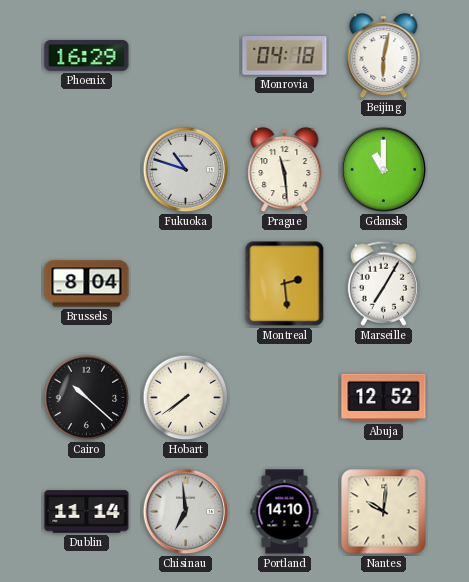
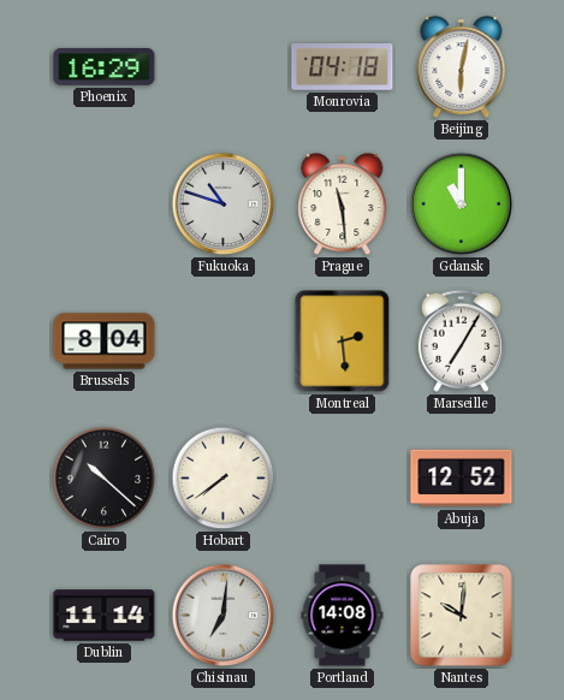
Chisinau: 6:59 -> 7:01 (224, 616)
Portland: 14:10 -> 14:08 (343, 616)
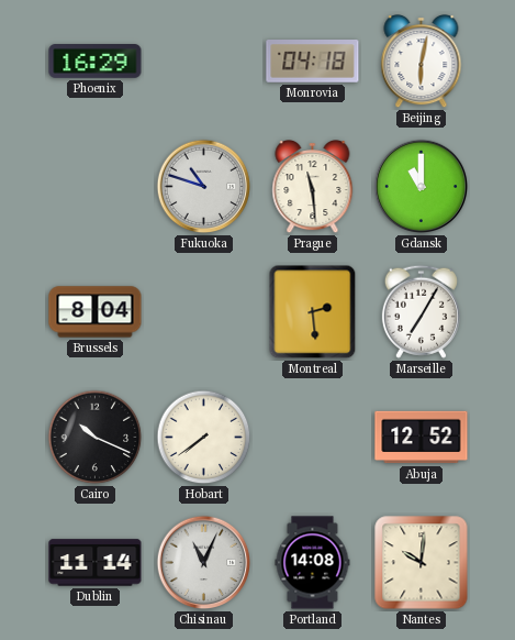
Cairo: 10:22 -> 10:19 (96, 438)
Chisinau: 7:01 -> 11:04 (204, 563)
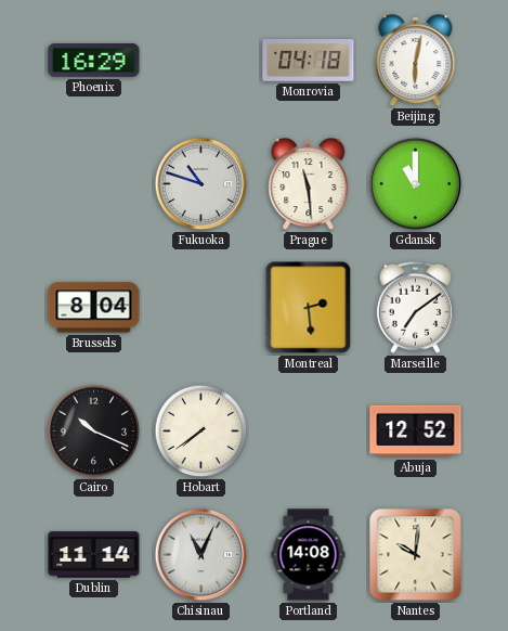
Marseille: 7:05 -> 7:09 (415, 307)
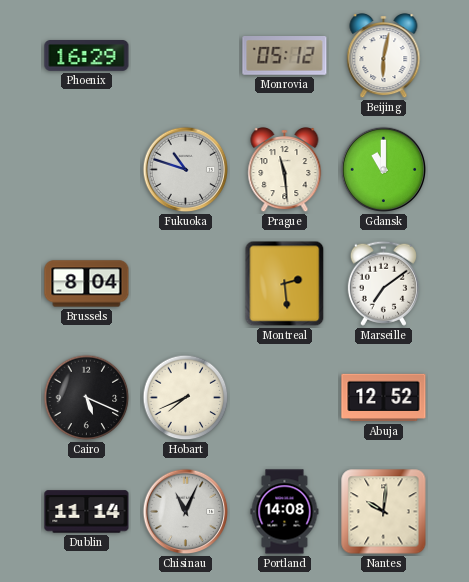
Monrovia: 04:18 -> 05:12 (285, 56)
Cairo: 10:19 -> 5:19 (87, 398)
Hobart: 7:39 -> 7:41 (186, 398)
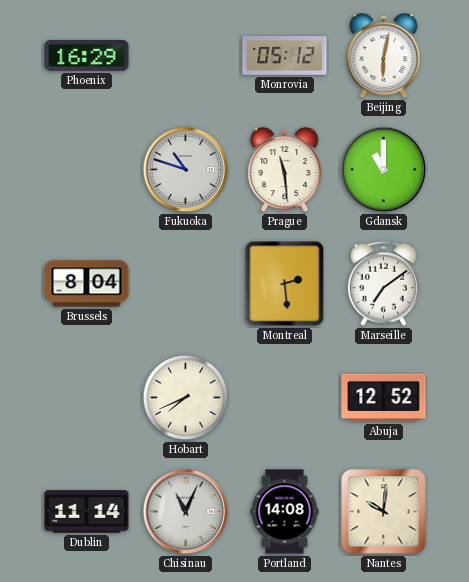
Cairo: 5:19 -> none (87, 398)
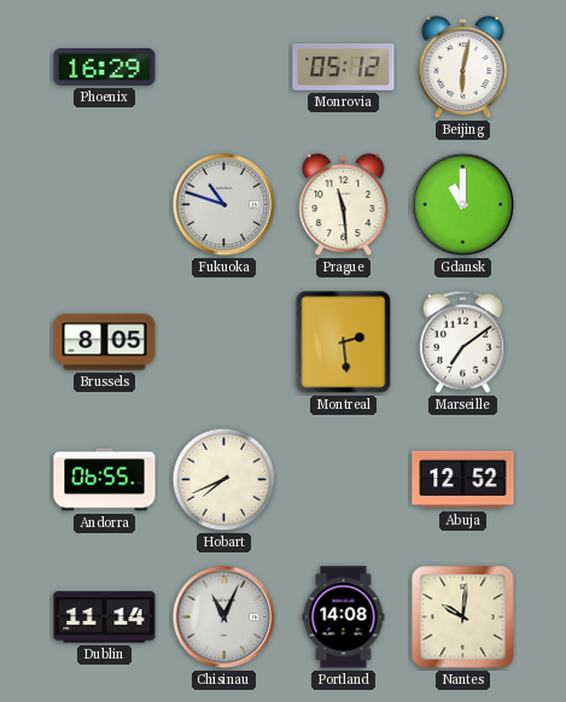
Brussels: 8:04 -> 8:05 (105, 343)
Andorra: none -> 06:55 (105, 480)
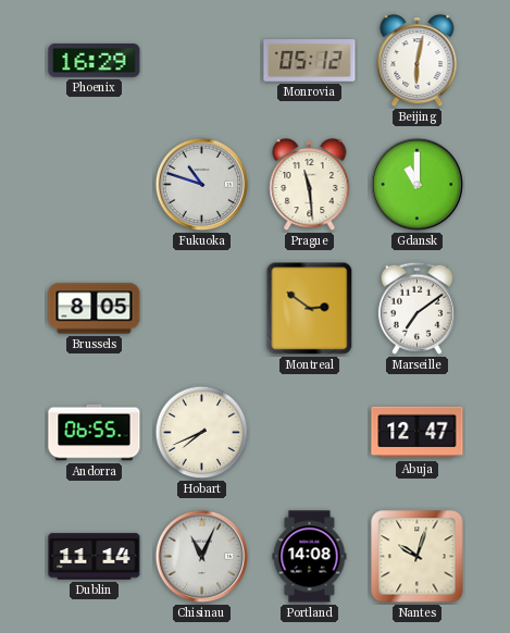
Montreal: 2:29 -> 2:51 (310, 309)
Abuja: 12:52 -> 12:47 (418, 433)
Nantes: 10:01 -> 10:03 (418, 557)
